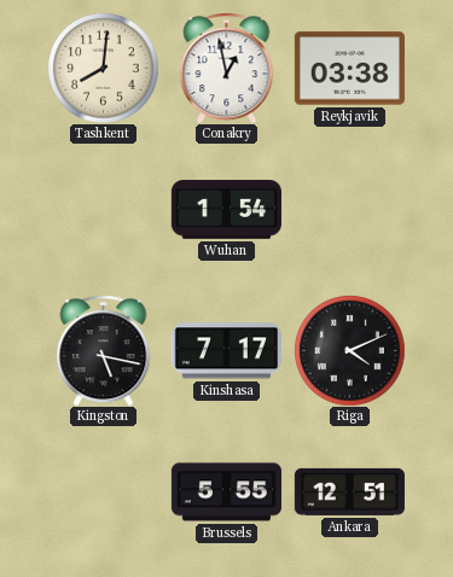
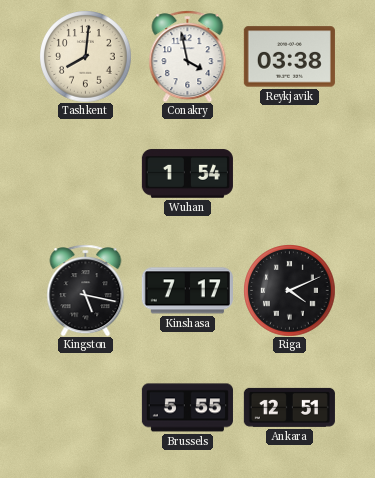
Conakry: 12:58 -> 3:58 (188, 56)
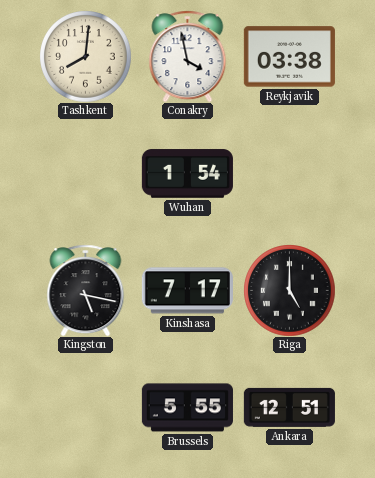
Riga: 4:11 -> 5:00 (289, 290)
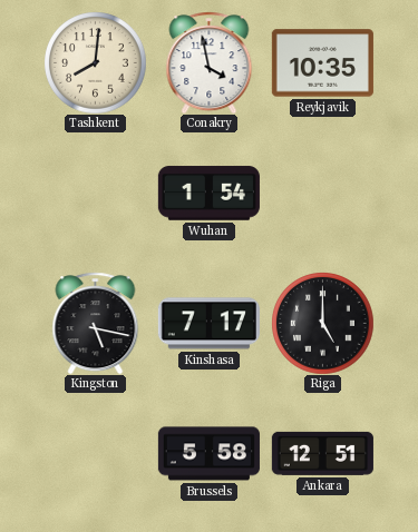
Reykjavik: 03:38 -> 10:35 (322, 63)
Brussels: 5:55 -> 5:58 (208, 454)
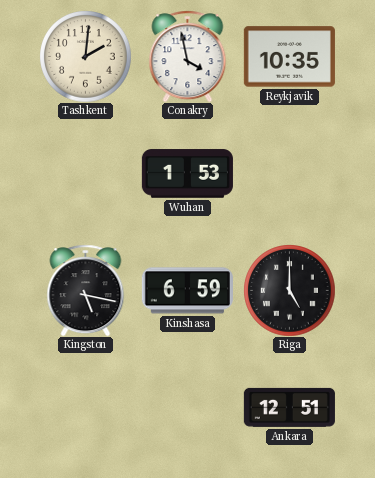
Tashkent: 8:01 -> 2:01 (85, 56)
Wuhan: 1:54 -> 1:53 (187, 174)
Kinshasa: 7:17 -> 6:59 (187, 291)
Brussels: 5:58 -> none (208, 454)
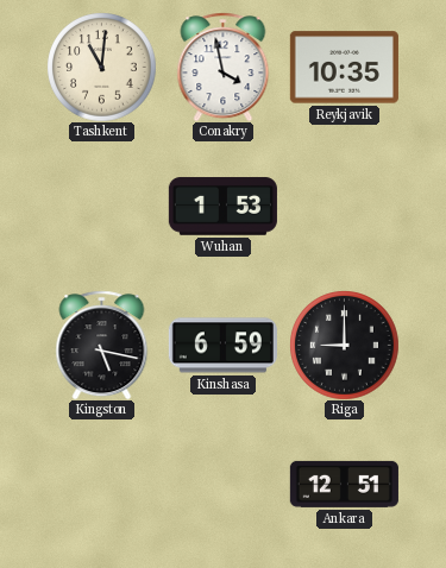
Tashkent: 2:01 -> 11:01 (101, 67)
Riga: 5:00 -> 9:00 (344, 345)
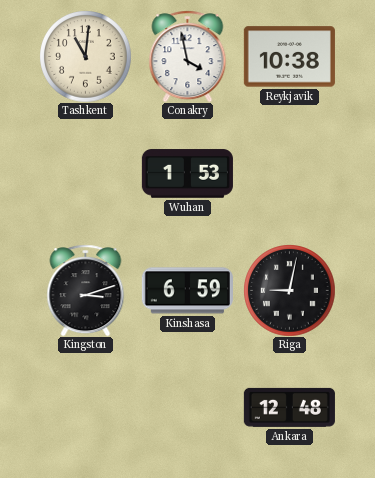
Reykjavik: 10:35 -> 10:38 (289, 57)
Kingston: 5:17 -> 3:12 (86, 290)
Riga: 9:00 -> 9:02 (289, 290)
Ankara: 12:51 -> 12:48 (289, 407)
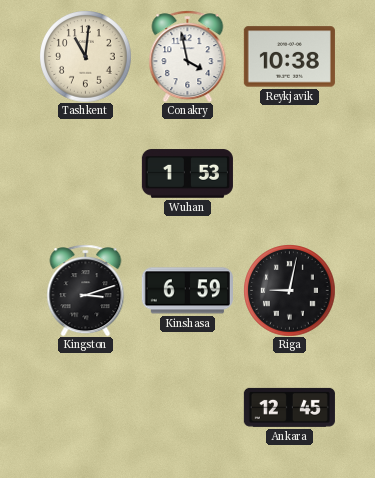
Ankara: 12:48 -> 12:45 (289, 407)
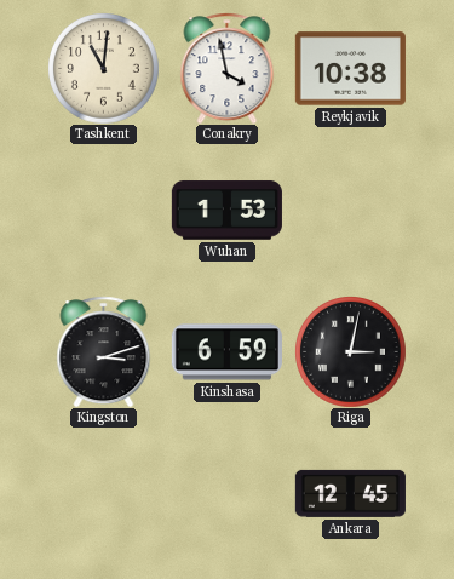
Riga: 9:02 -> 3:02 (350, 351)
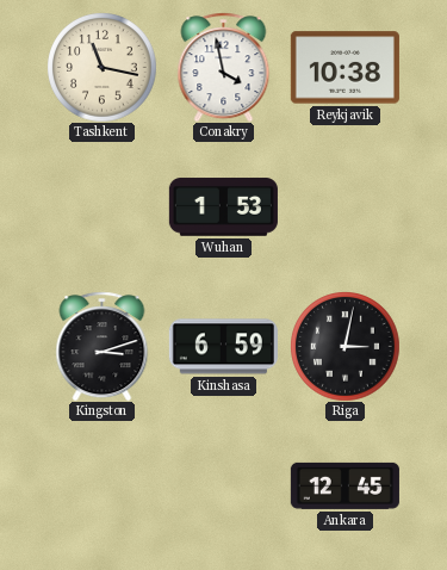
Tashkent: 11:01 -> 11:17 (101, 67)
